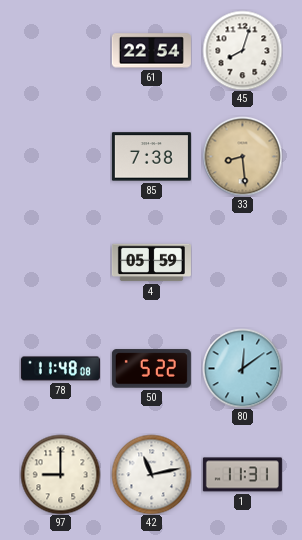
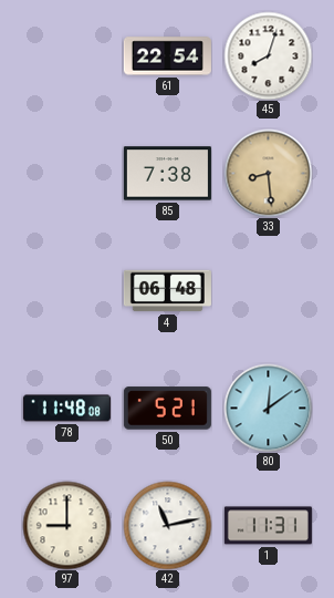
4: 05:59 -> 06:48 (167, 291)
50: 5:22 -> 5:21 (167, 409)
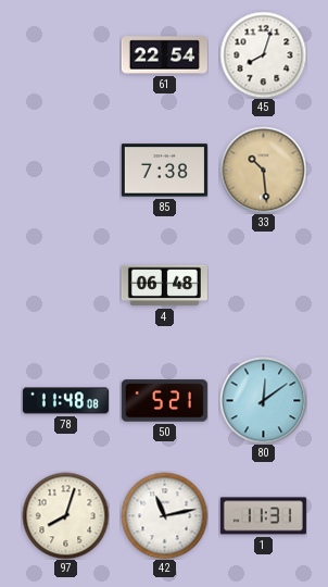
33: 8:29 -> 10:29 (263, 170)
97: 9:00 -> 8:03 (65, 515)
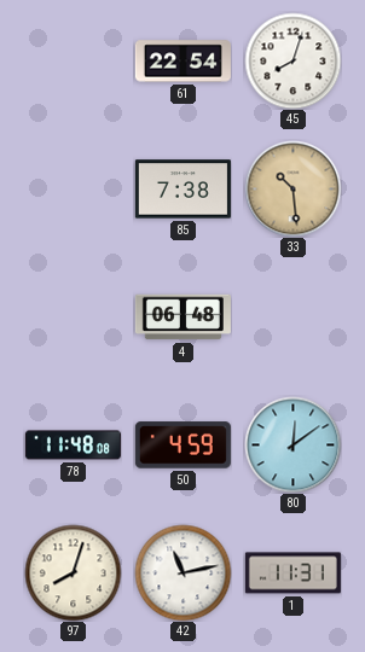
50: 5:21 -> 4:59 (182, 446)
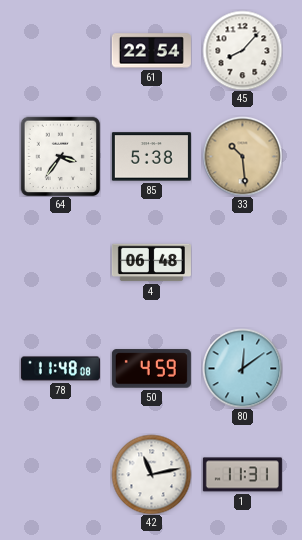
45: 8:03 -> 8:07 (242, 50)
64: none -> 3:36 (60, 156)
85: 7:38 -> 5:38 (151, 157)
97: 8:03 -> none (73, 572)
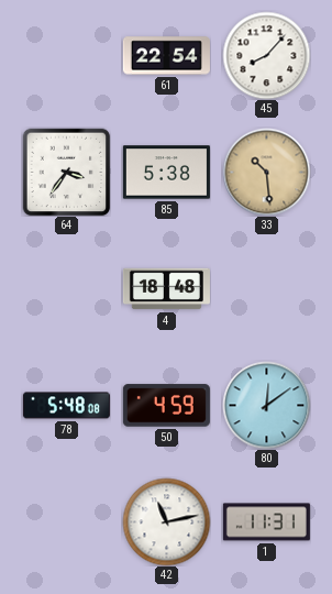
4: 06:48 -> 18:48 (166, 289)
78: 11:48 -> 5:48 (66, 406)
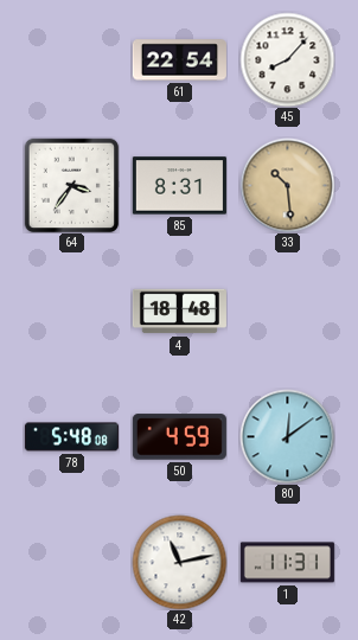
85: 5:38 -> 8:31 (179, 186)
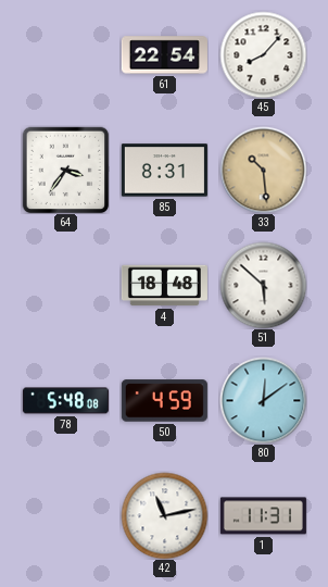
51: none -> 5:52 (263, 285)
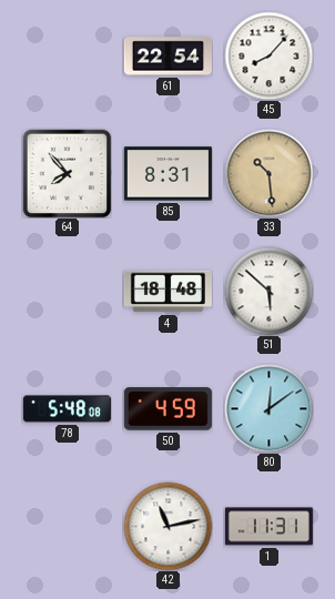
64: 3:36 -> 7:53 (67, 173)
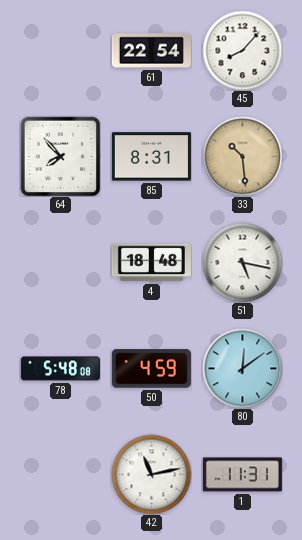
51: 5:52 -> 5:17 (242, 262)
